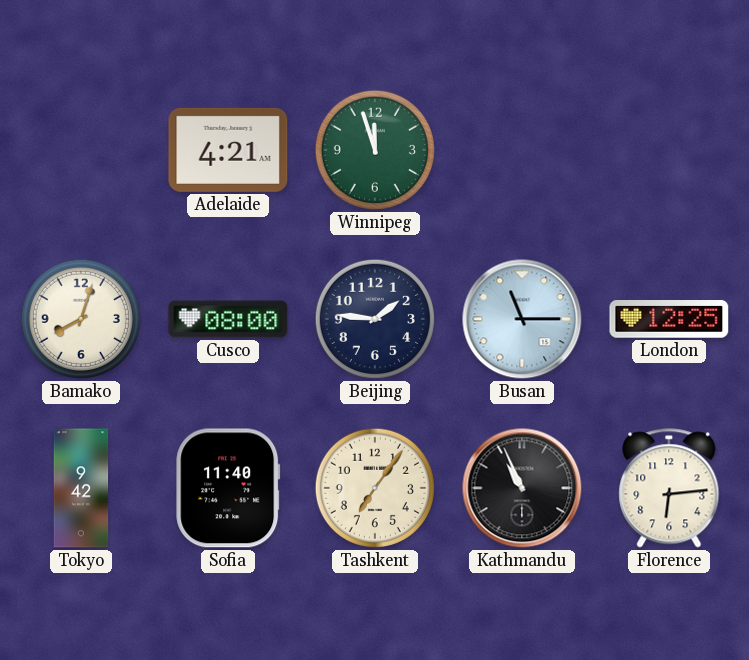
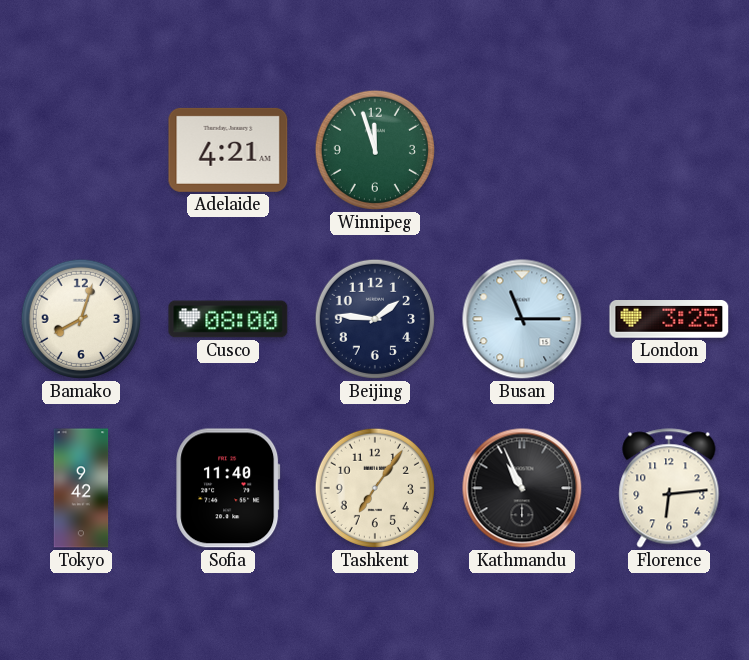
London: 12:25 -> 3:25 (669, 320)
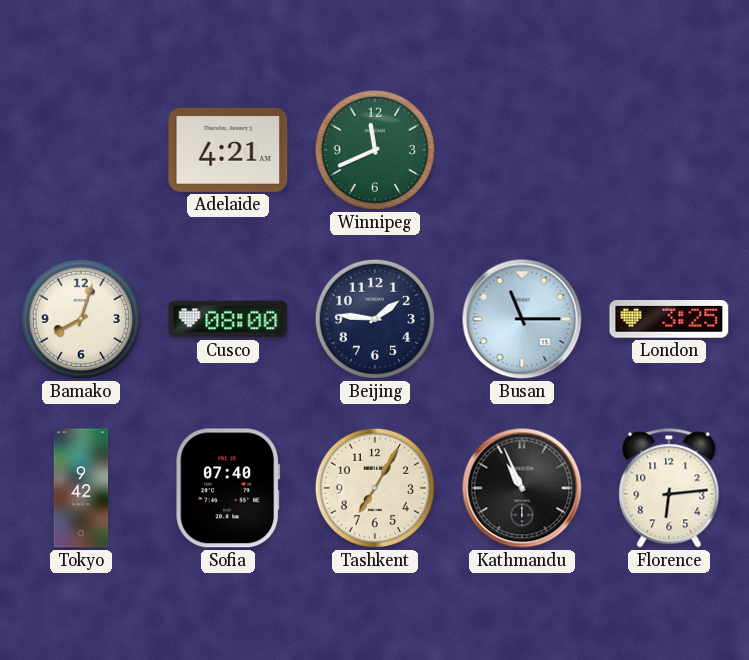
Winnipeg: 11:57 -> 11:41 (375, 150)
Sofia: 11:40 -> 07:40 (228, 488)
Tashkent: 7:06 -> 7:05 (375, 488)
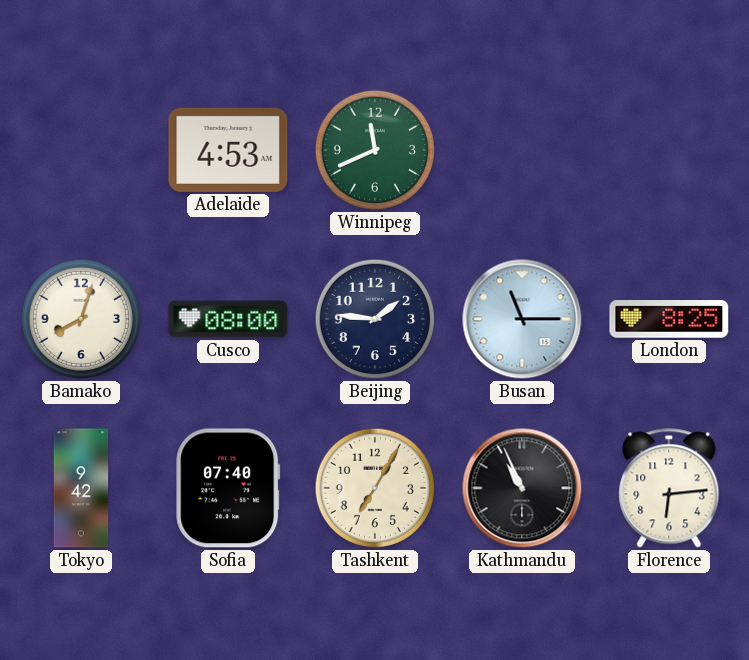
Adelaide: 4:21 -> 4:53 (228, 150)
London: 3:25 -> 8:25 (669, 320)
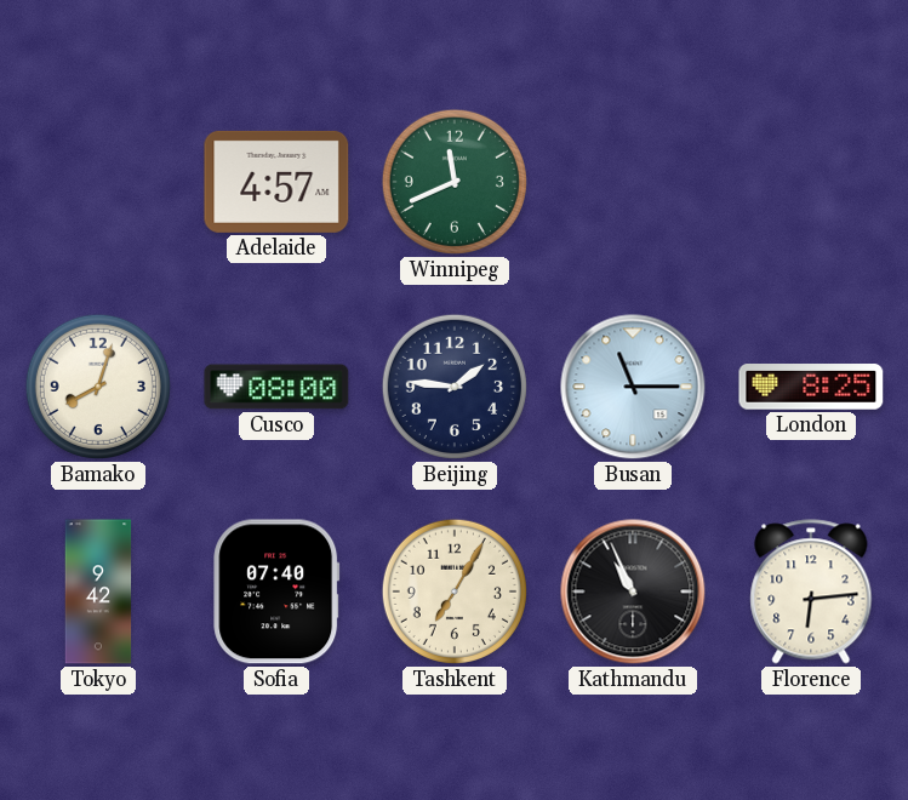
Adelaide: 4:53 -> 4:57 (276, 182)
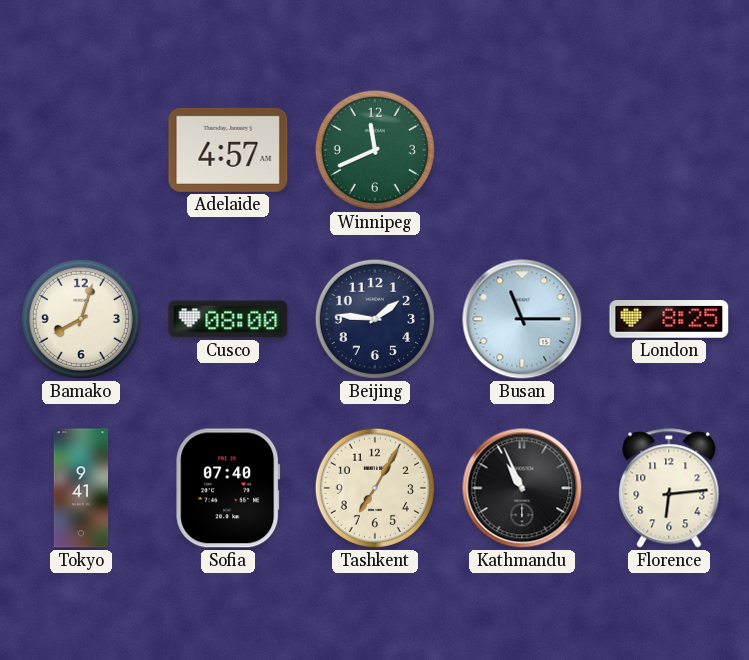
Tokyo: 9:42 -> 9:41 (81, 488)
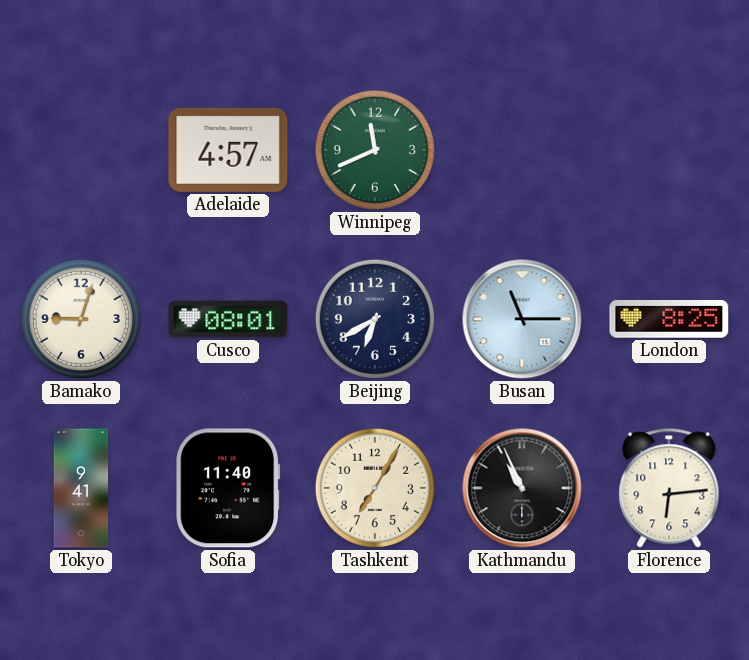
Bamako: 8:03 -> 9:03 (81, 319)
Cusco: 08:00 -> 08:01 (228, 319)
Beijing: 1:46 -> 6:40 (375, 319)
Sofia: 07:40 -> 11:40 (228, 488)
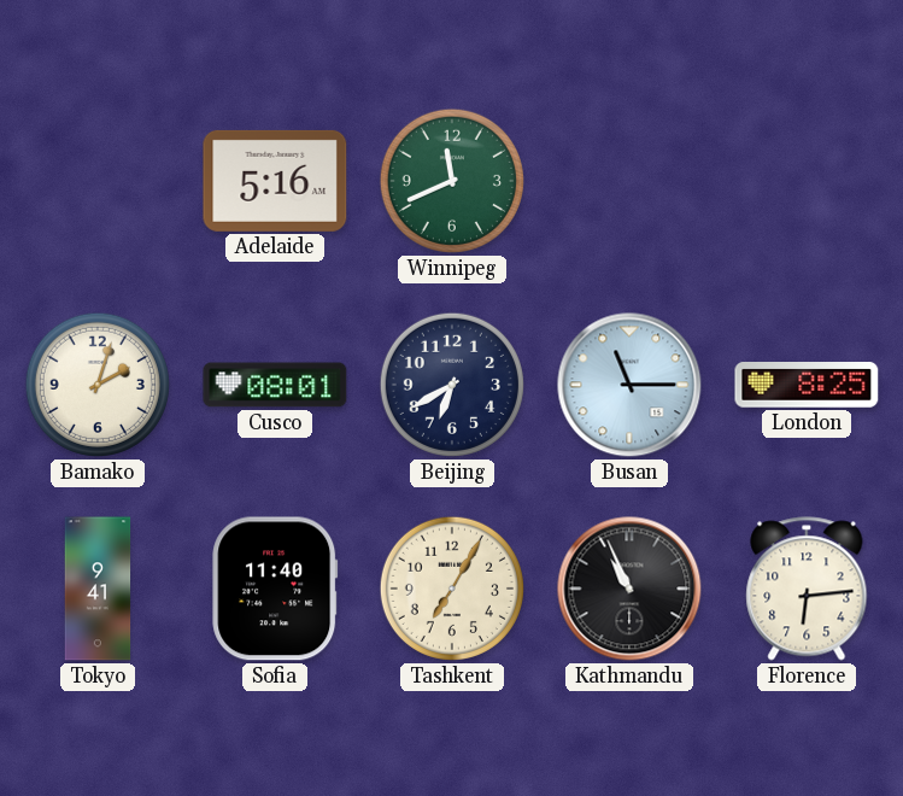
Adelaide: 4:57 -> 5:16 (275, 181)
Bamako: 9:03 -> 2:03 (98, 385)
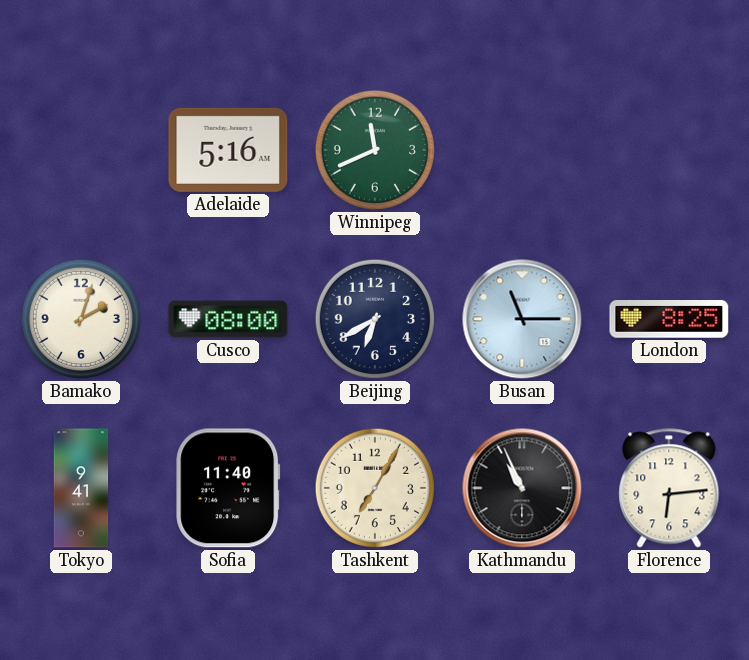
Cusco: 08:01 -> 08:00 (228, 319)
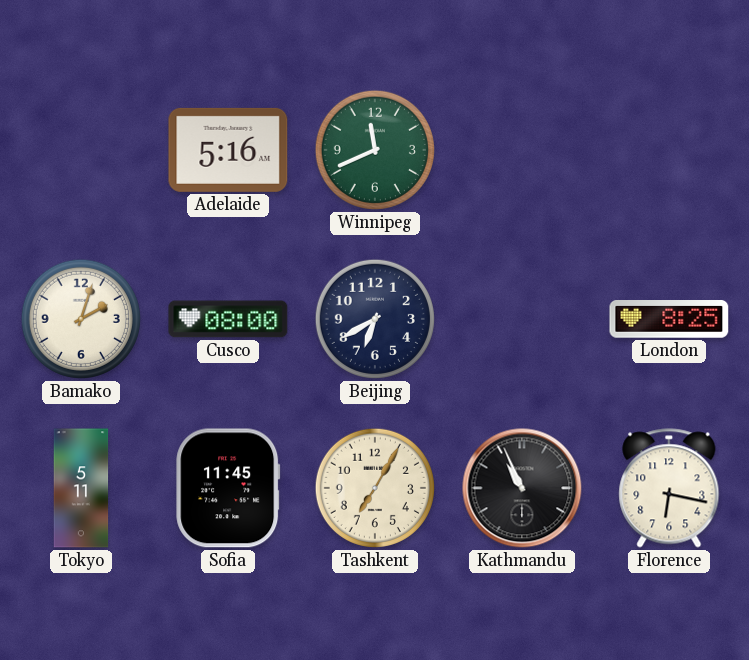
Busan: 11:15 -> none (522, 319)
Tokyo: 9:41 -> 5:11 (81, 488)
Sofia: 11:40 -> 11:45 (228, 488)
Florence: 6:14 -> 6:17 (669, 488)
